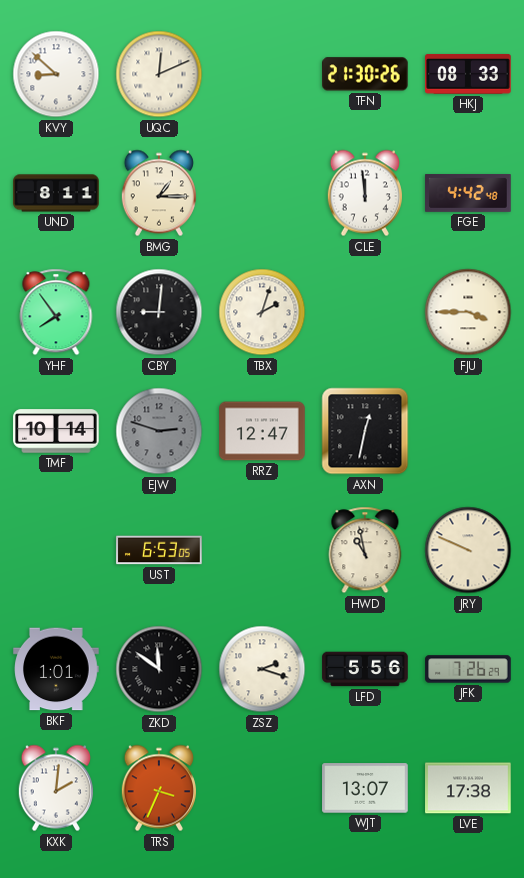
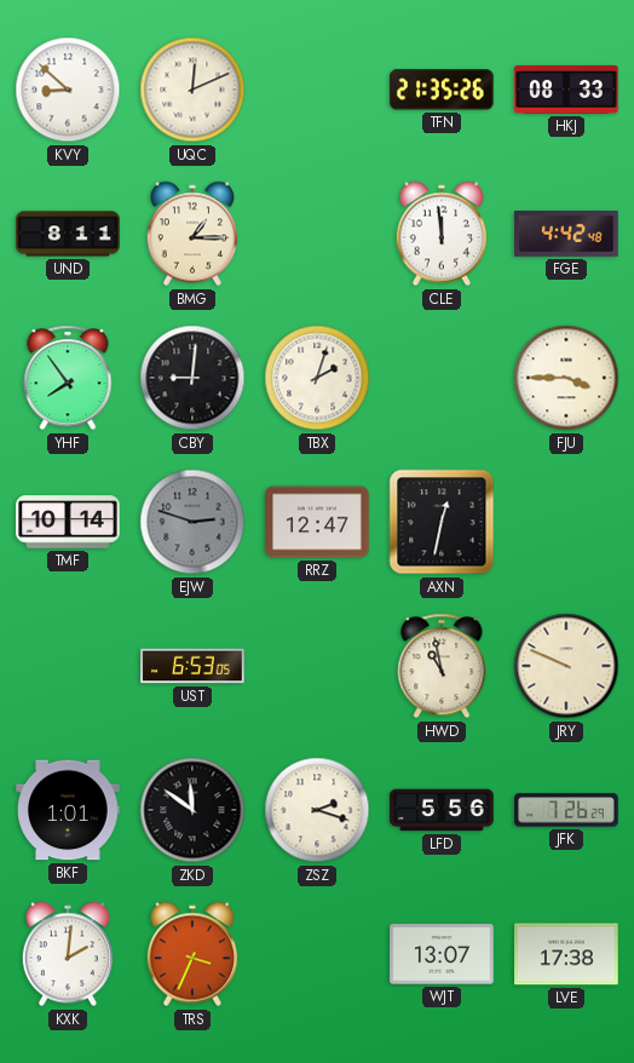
TFN: 21:30 -> 21:35 (443, 90)
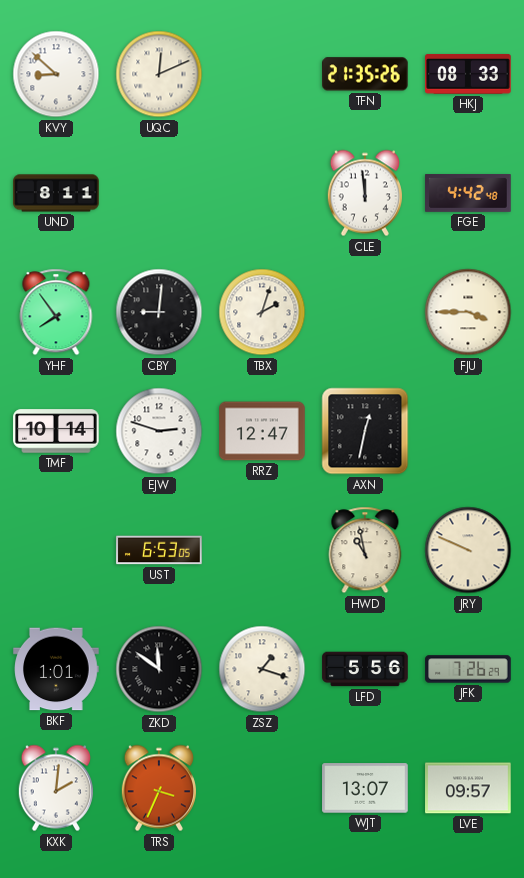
BMG: 1:15 -> none (192, 234)
EJW dial: grey -> white (159, 431)
ZSZ: 2:18 -> 1:18 (262, 669)
LVE: 17:38 -> 09:57 (468, 788)
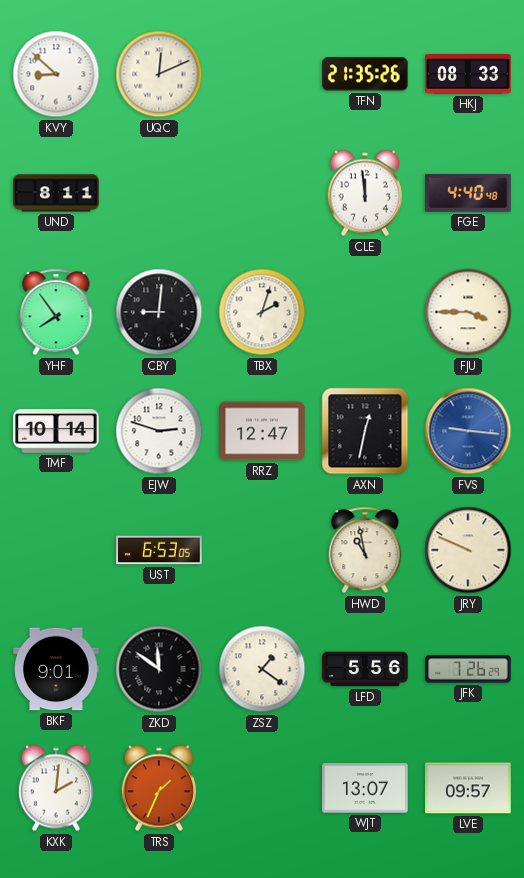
FGE: 4:42 -> 4:40 (468, 194)
FVS: none -> 9:16 (468, 431)
BKF: 1:01 -> 9:01 (56, 669)
ZSZ: 1:18 -> 1:21 (262, 669)
TRS: 3:34 -> 1:34 (159, 788)
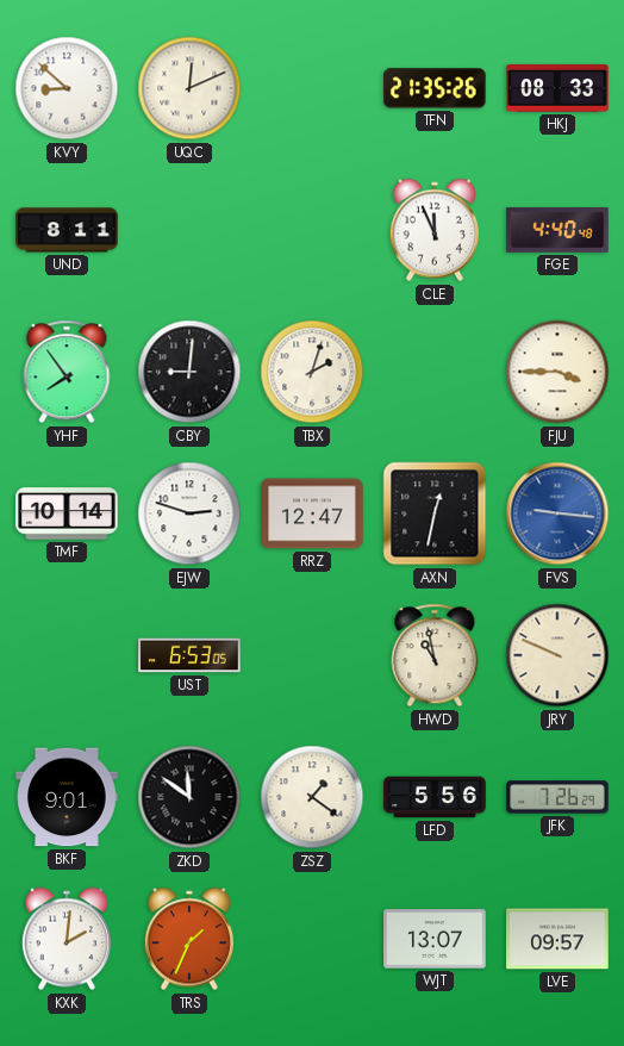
CLE: 11:59 -> 11:56 (435, 230)
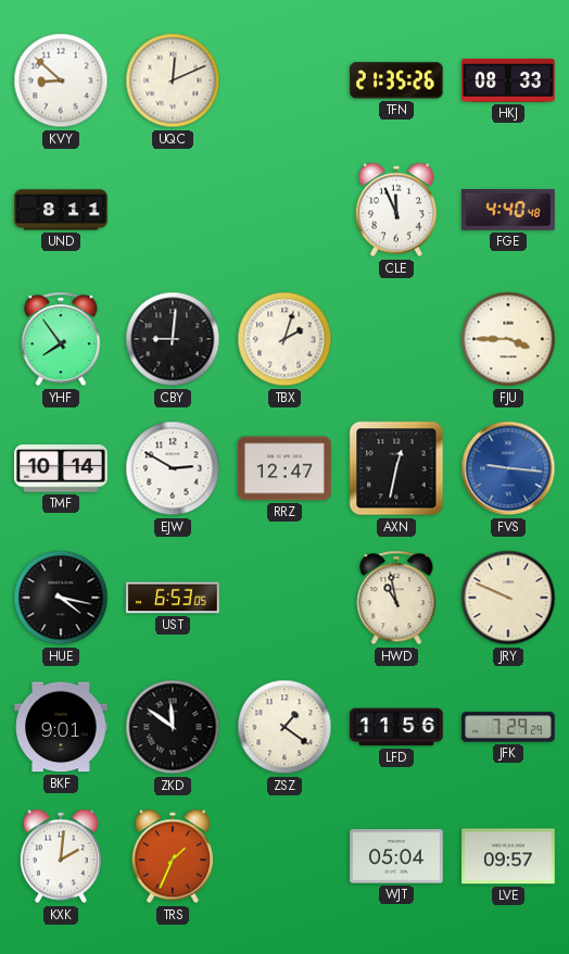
EJW: 2:48 -> 2:50 (173, 468)
HUE: none -> 4:17 (61, 598)
LFD: 5:56 -> 11:56 (396, 727)
JFK: 7:26 -> 7:29 (508, 727)
WJT: 13:07 -> 05:04 (396, 856)
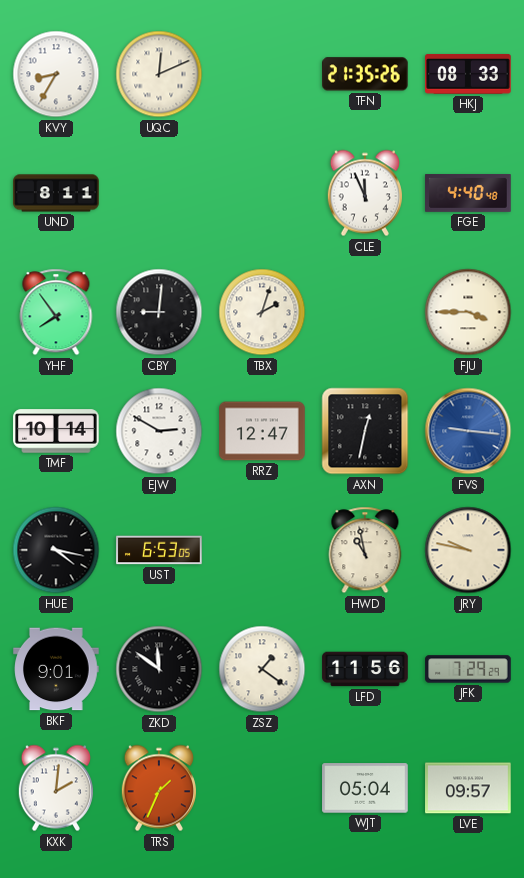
KVY: 8:52 -> 8:35 (56, 74)
JRY: 9:49 -> 9:47 (468, 550)
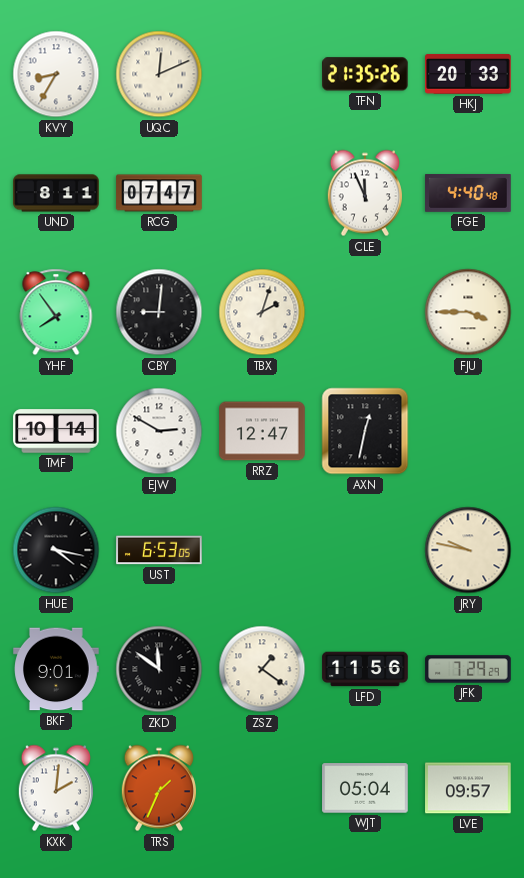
HKJ: 08:33 -> 20:33 (468, 74)
RCG: none -> 07:47 (159, 193)
FVS: 9:16 -> none (468, 431)
HWD: 10:58 -> none (365, 550)
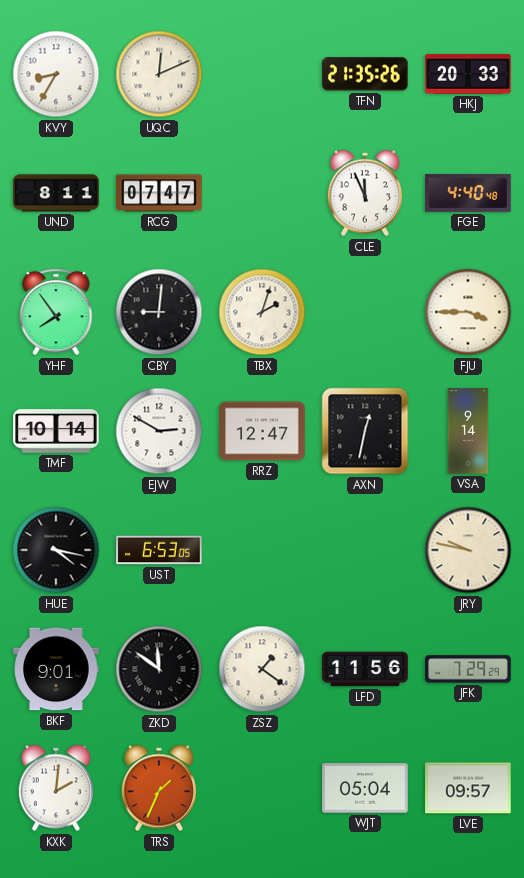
VSA: none -> 9:14 (468, 431)
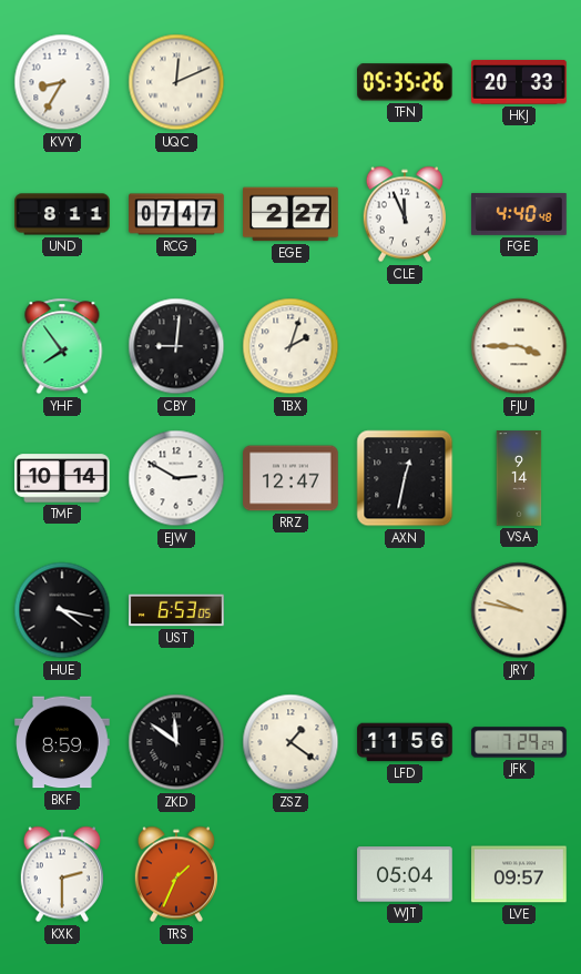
TFN: 21:35 -> 05:35 (406, 82)
EGE: none -> 2:27 (290, 214)
BKF: 9:01 -> 8:59 (62, 742)
KXK: 2:01 -> 2:30 (62, 874)
